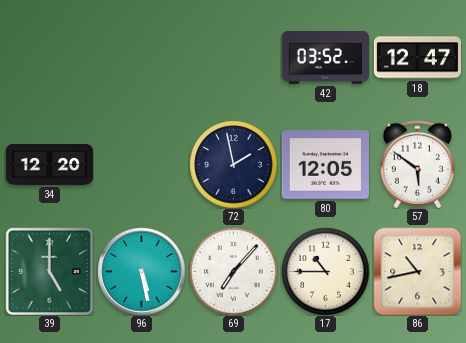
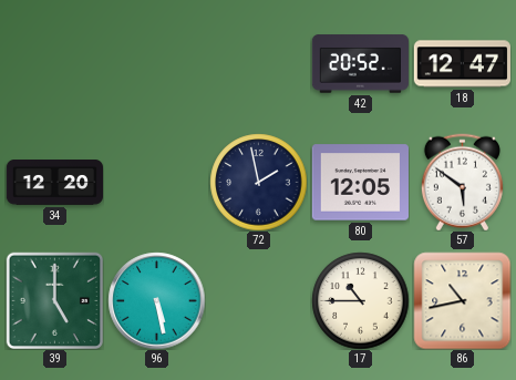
42: 03:52 -> 20:52 (360, 64)
69: 7:07 -> none (233, 271)
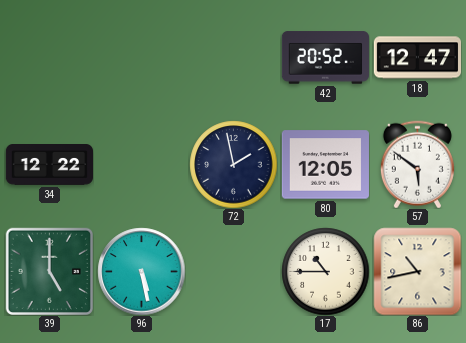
34: 12:20 -> 12:22 (49, 165)
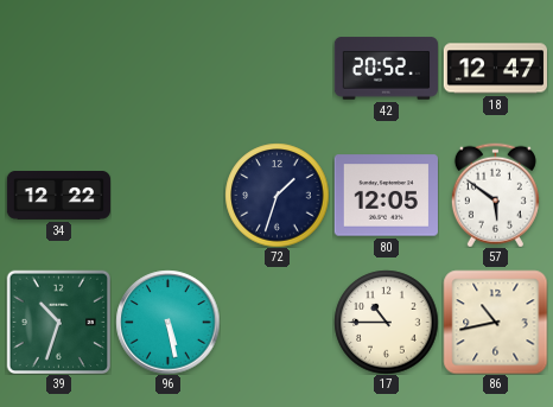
72: 1:58 -> 1:33 (276, 195)
39: 5:00 -> 10:33 (58, 322)
